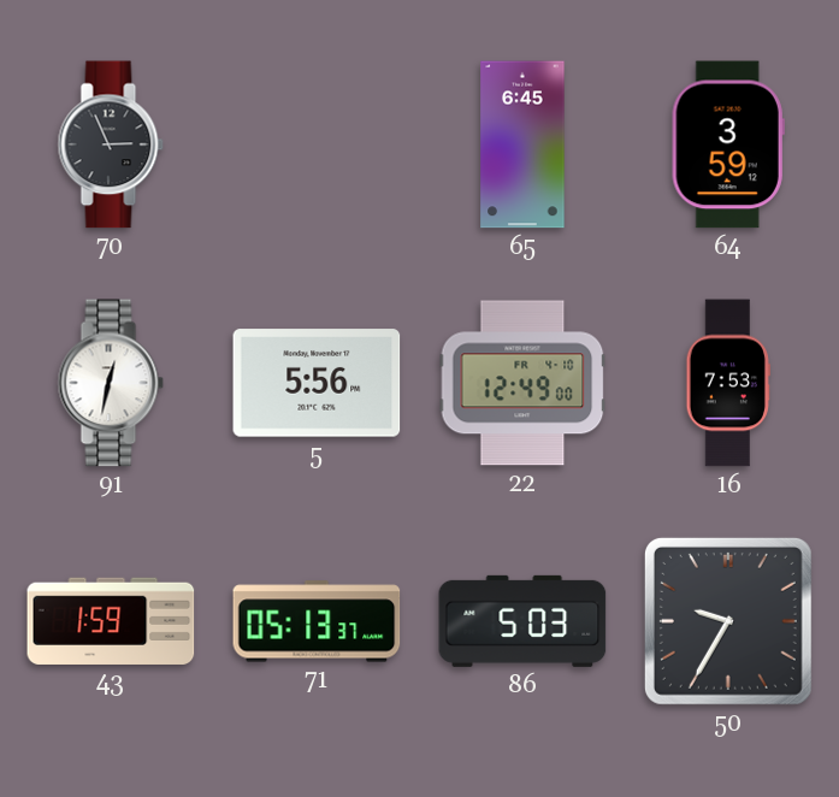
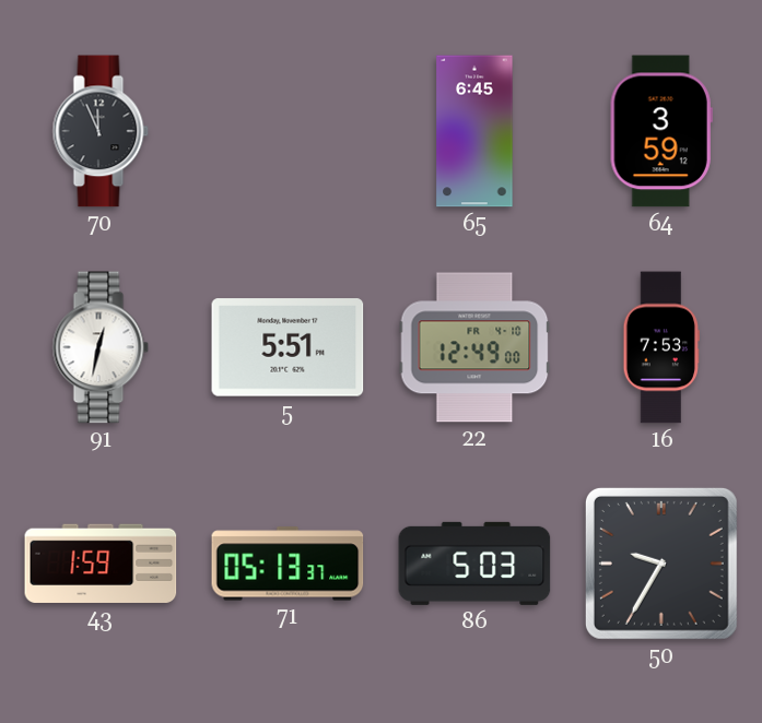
70: 2:56 -> 11:56 (101, 131)
5: 5:56 -> 5:51 (288, 347)
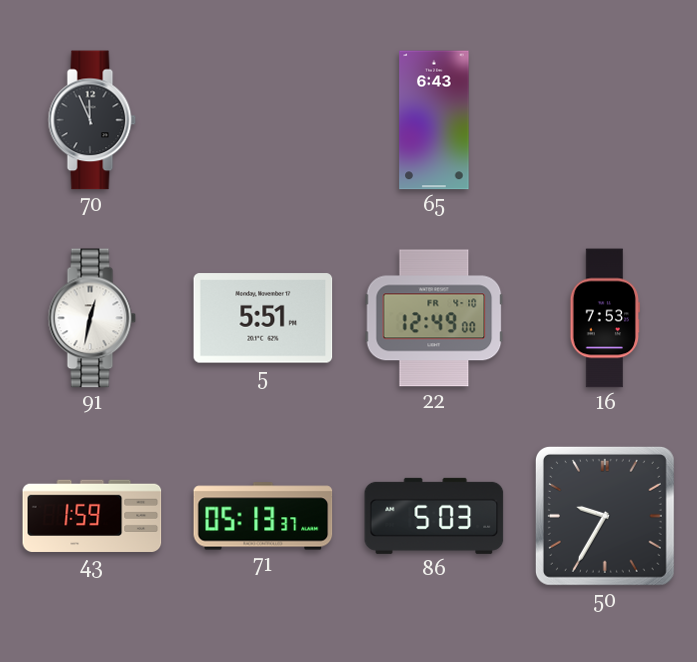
65: 6:45 -> 6:43 (434, 120)
64: 3:59 -> none (661, 131)
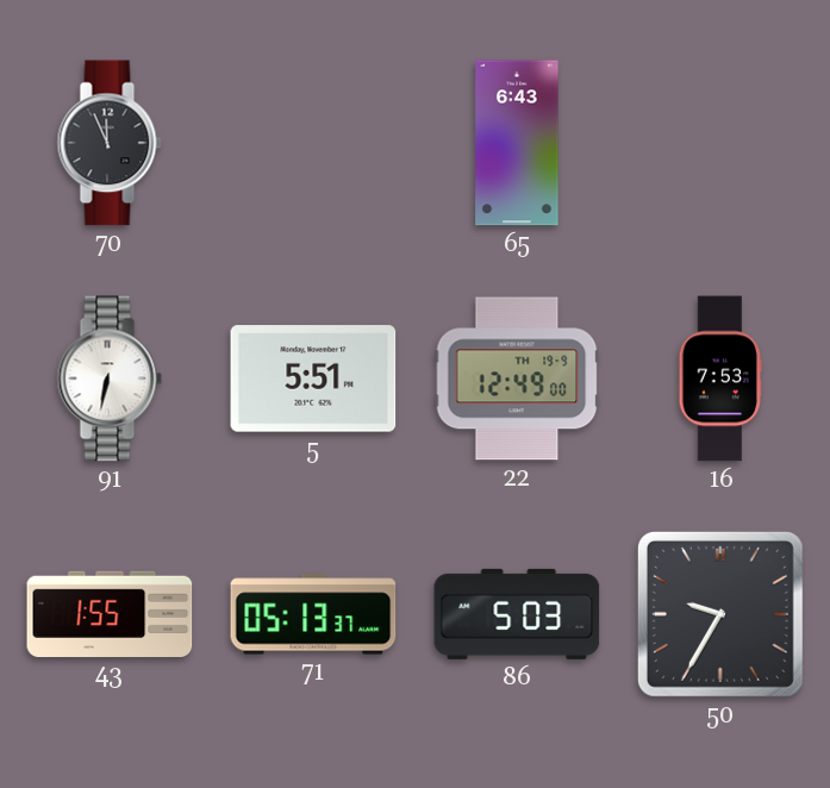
91: 12:32 -> 6:32 (110, 379)
22 date: FR 4-10 -> TH 19-9 (517, 379)
43: 1:59 -> 1:55 (110, 614)
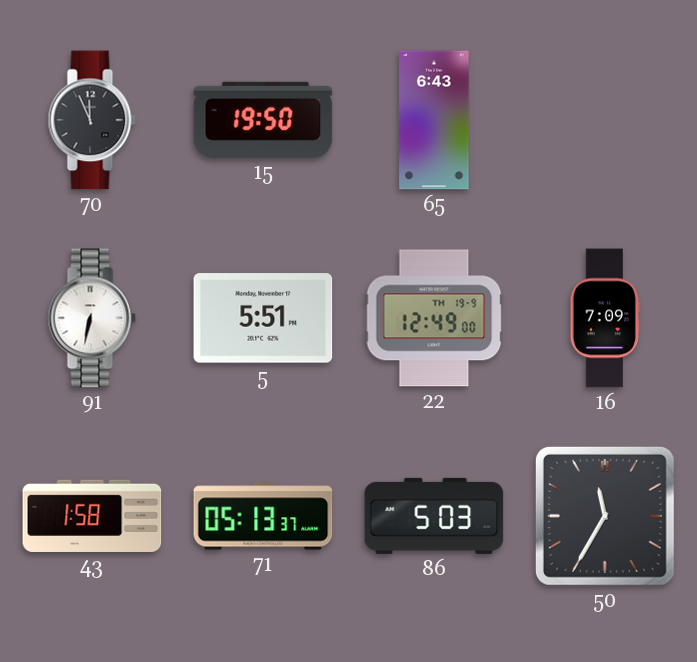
15: none -> 19:50 (263, 120)
16: 7:53 -> 7:09 (605, 318)
43: 1:55 -> 1:58 (92, 516)
50: 9:35 -> 11:35 (605, 516)
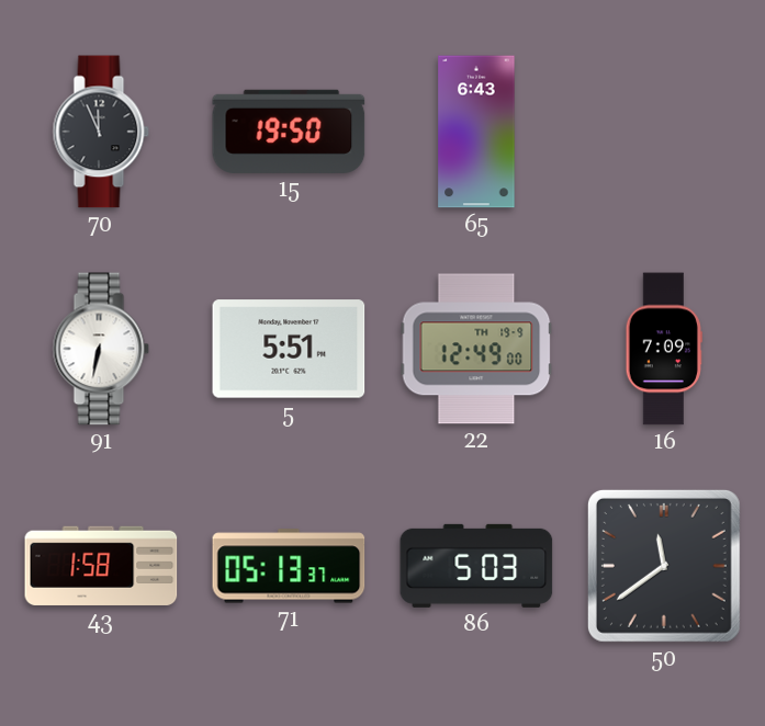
50: 11:35 -> 11:39 (664, 566)
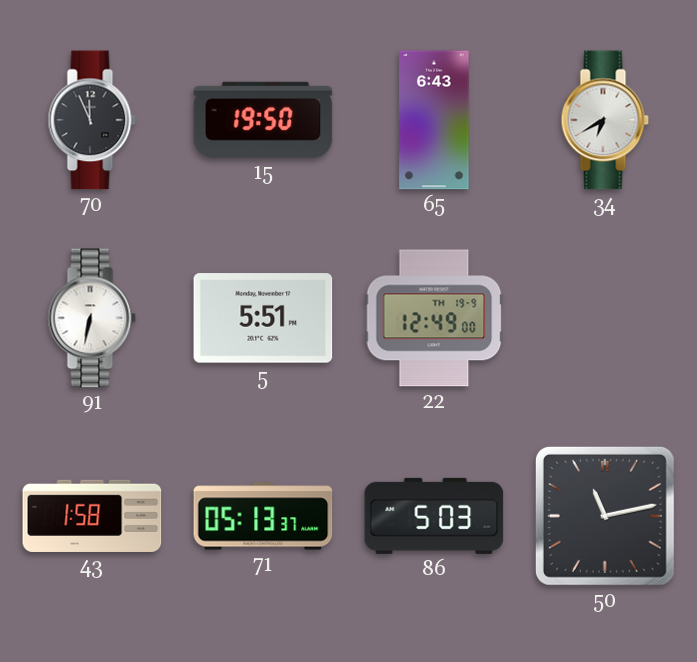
34: none -> 6:40 (605, 120)
16: 7:09 -> none (664, 349)
50: 11:39 -> 11:13 (605, 516)
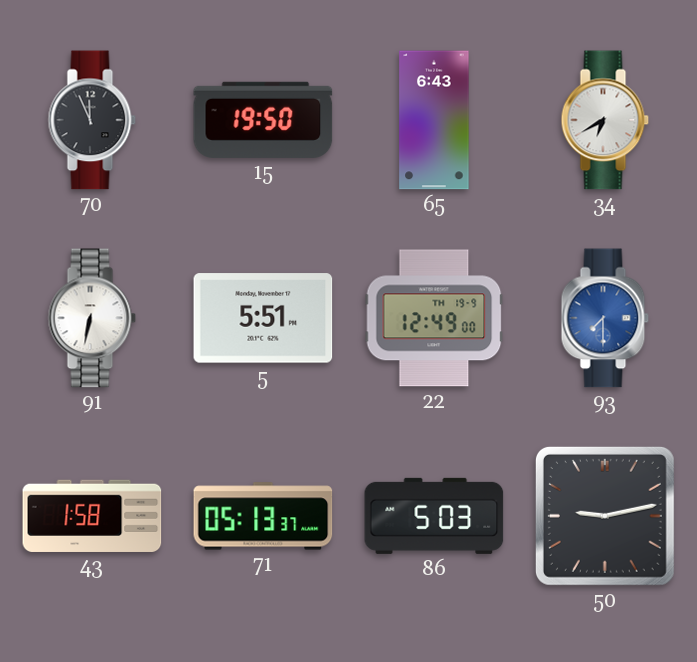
93: none -> 7:30 (605, 318)
50: 11:13 -> 9:13 (605, 516)
